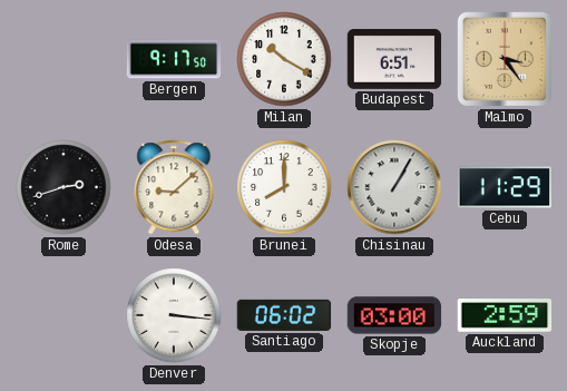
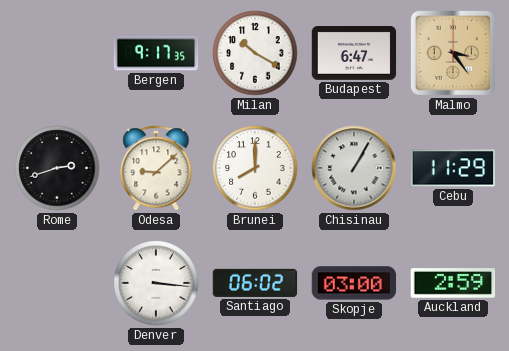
Bergen: 9:17:50 -> 9:17:35 (156, 53)
Budapest: 6:51 -> 6:47 (354, 54)
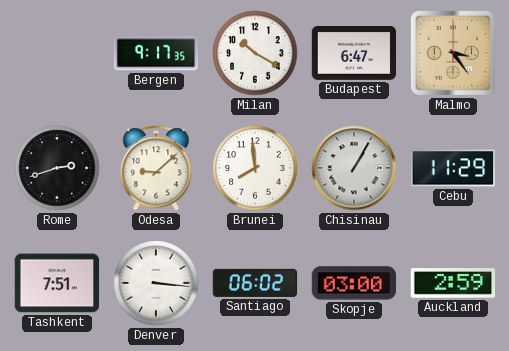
Brunei: 8:00 -> 7:59 (255, 168)
Tashkent: none -> 7:51 (57, 283)
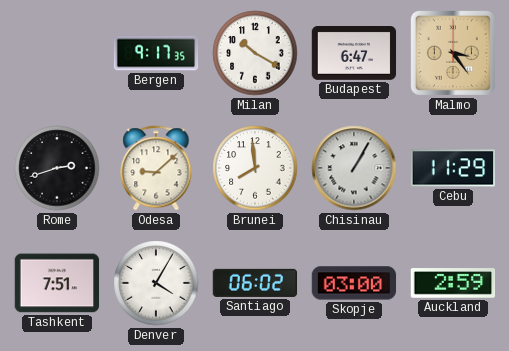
Denver: 3:16 -> 4:05 (156, 283)
